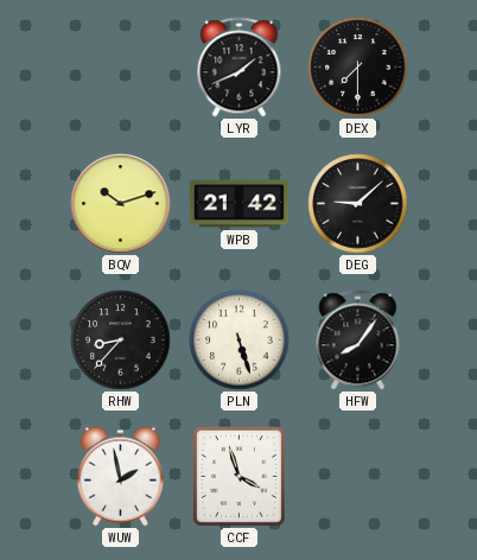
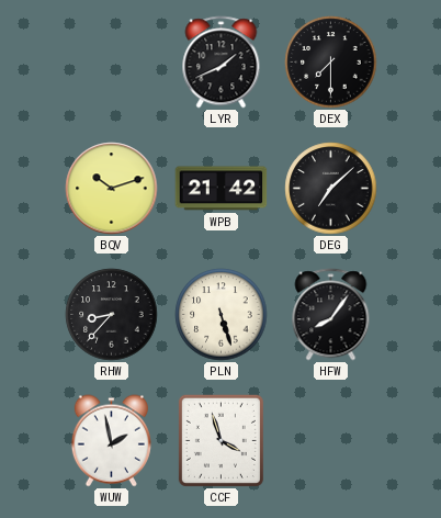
DEG: 9:08 -> 7:08 (331, 189)
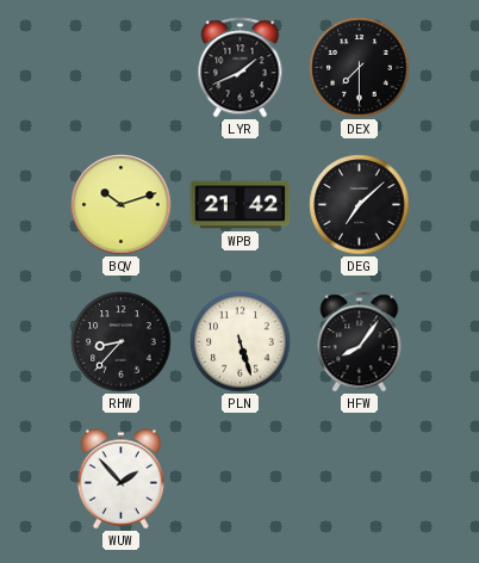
WUW: 1:58 -> 1:53 (120, 480)
CCF: 3:57 -> none (220, 440)
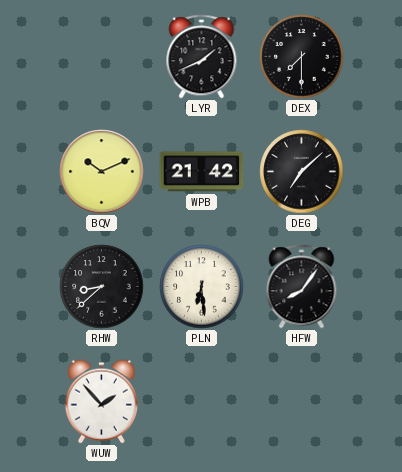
BQV: 10:12 -> 10:11 (102, 172)
RHW: 8:37 -> 8:38 (102, 287)
PLN: 5:27 -> 6:29 (202, 287)
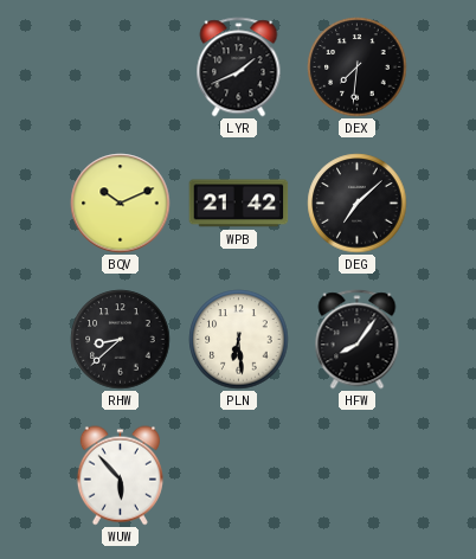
DEX: 7:30 -> 7:31 (358, 68)
WUW: 1:53 -> 5:53 (120, 476)
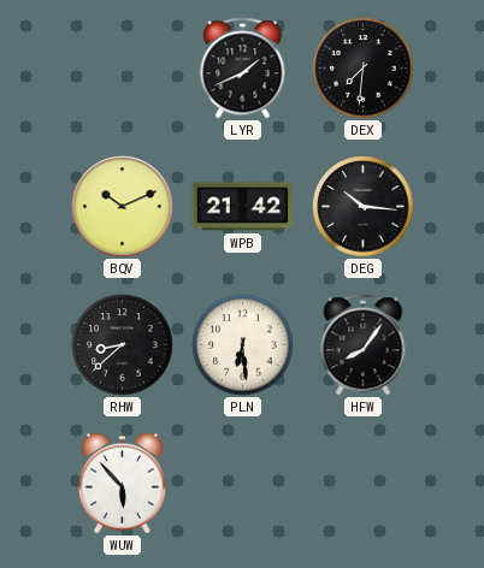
DEG: 7:08 -> 10:16 (364, 207)
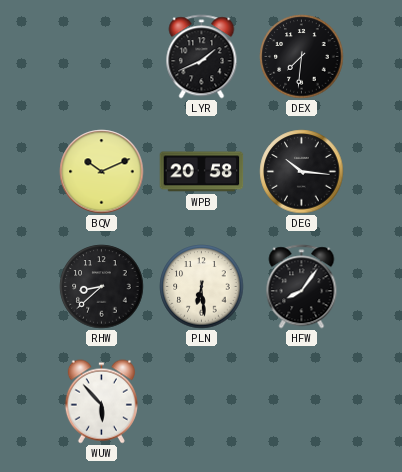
WPB: 21:42 -> 20:58 (202, 172)
